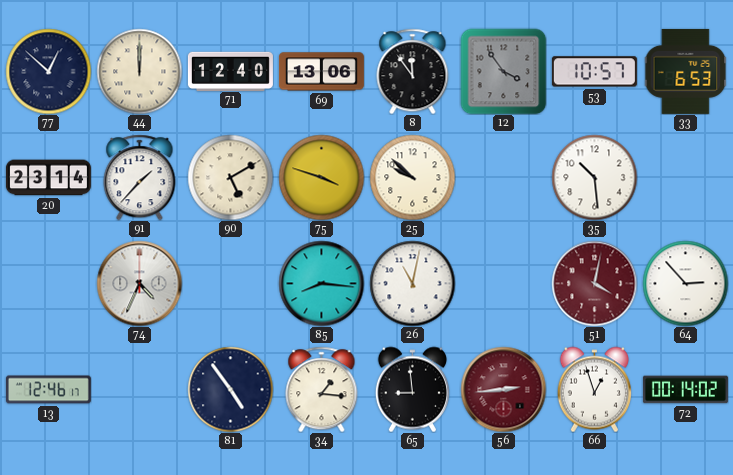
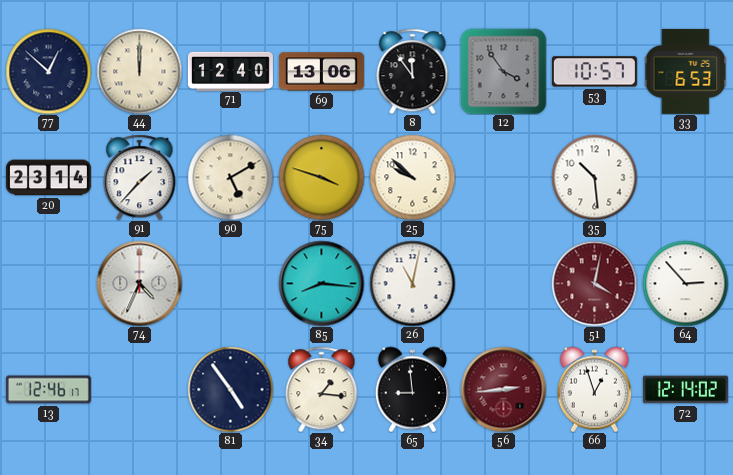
72: 00:14 -> 12:14 (685, 390)
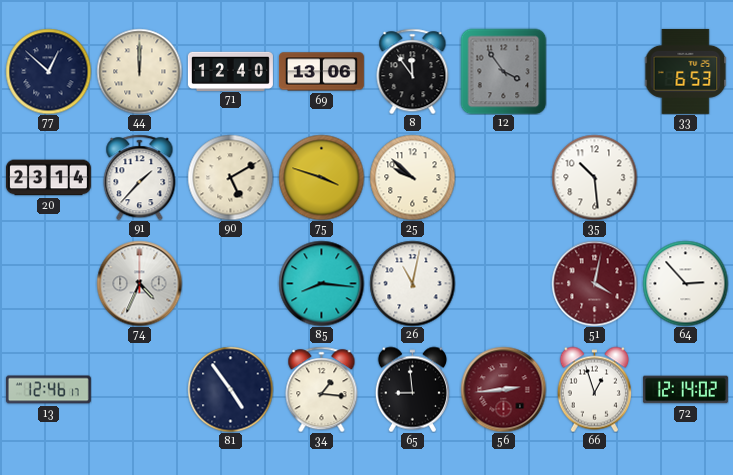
53: 10:57 -> none (594, 72)
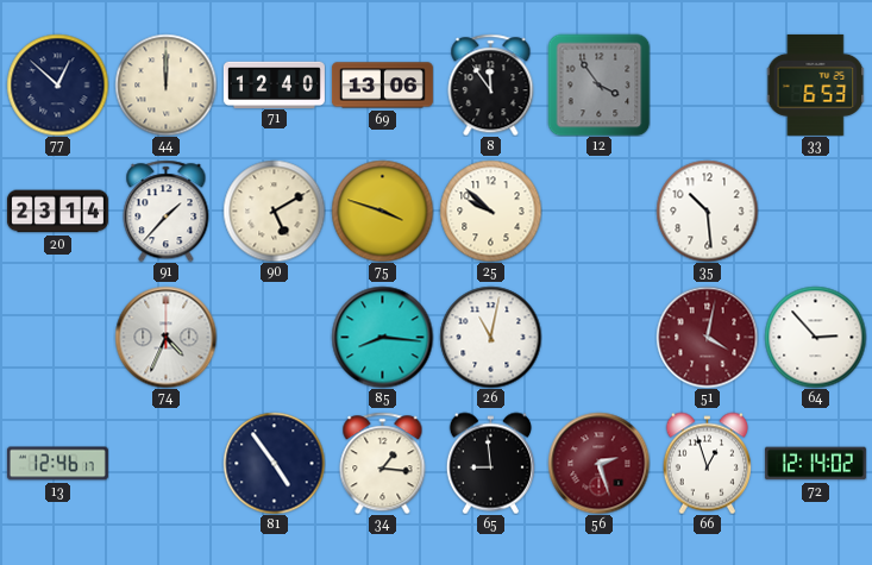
56: 2:44 -> 2:27 (598, 463)
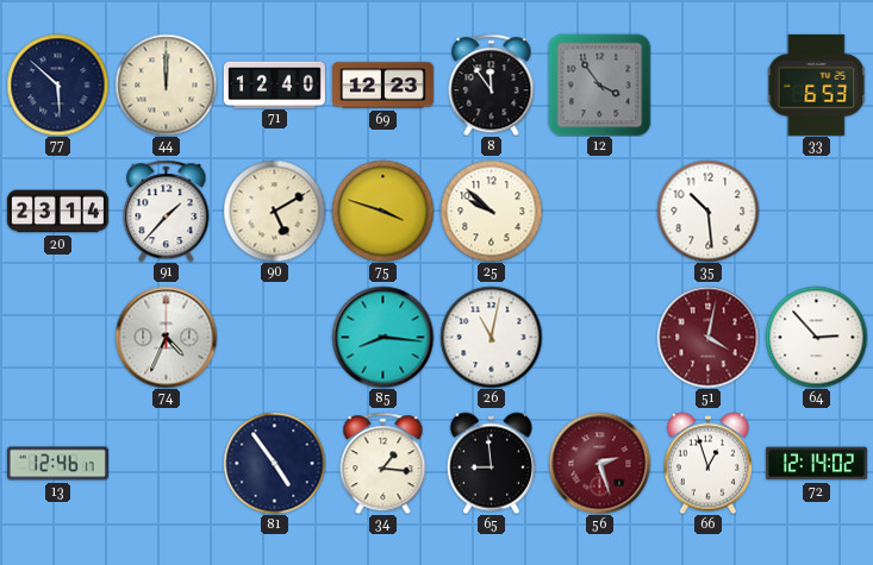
77: 12:52 -> 5:52 (57, 84)
69: 13:06 -> 12:23 (382, 86)
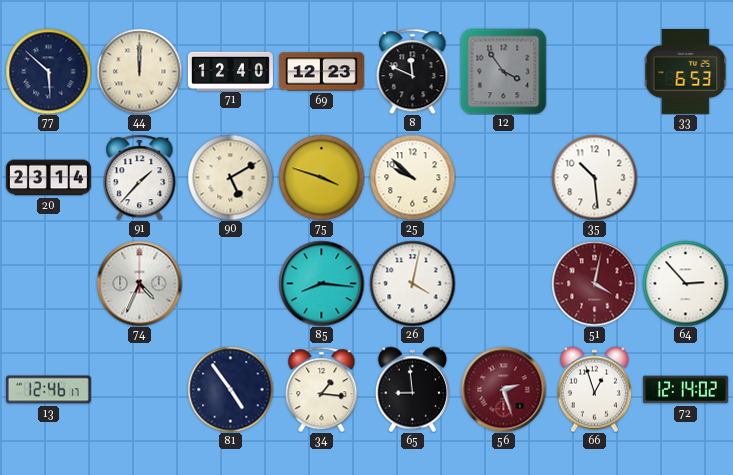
8: 11:54 -> 11:49 (413, 71)
26: 11:02 -> 4:02 (412, 283)
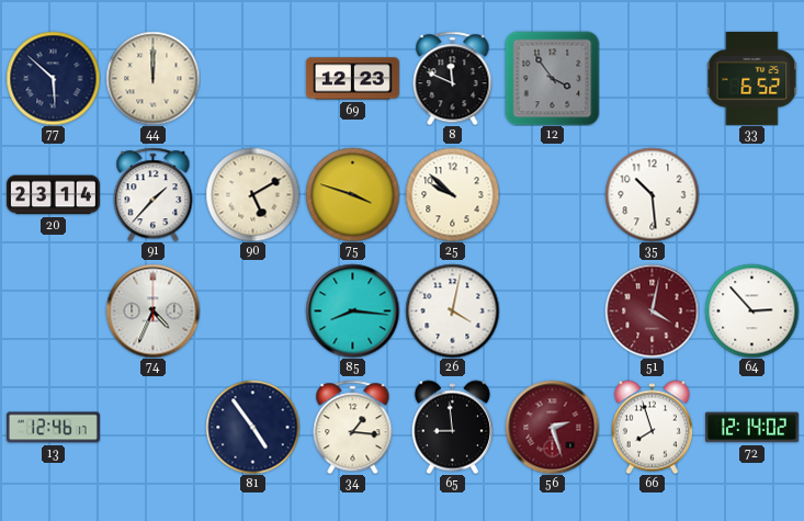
71: 12:40 -> none (230, 71)
33: 6:53 -> 6:52 (752, 78)
66: 12:57 -> 7:57 (652, 427)
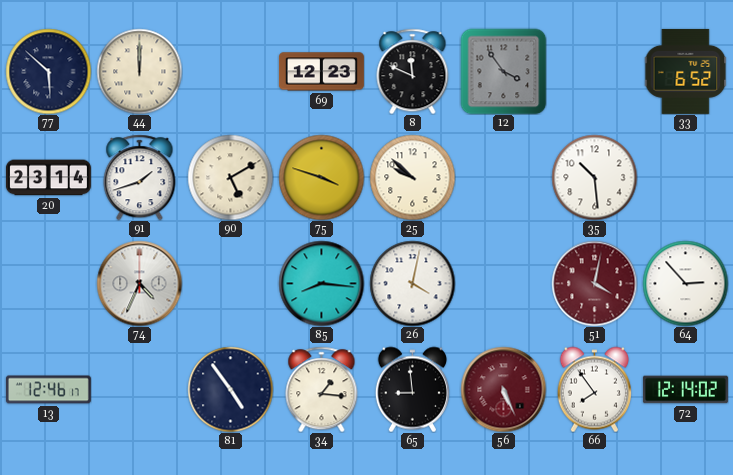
91: 1:37 -> 1:42 (140, 177)
56: 2:27 -> 5:26 (503, 389)
66: 7:57 -> 7:54 (594, 389)
